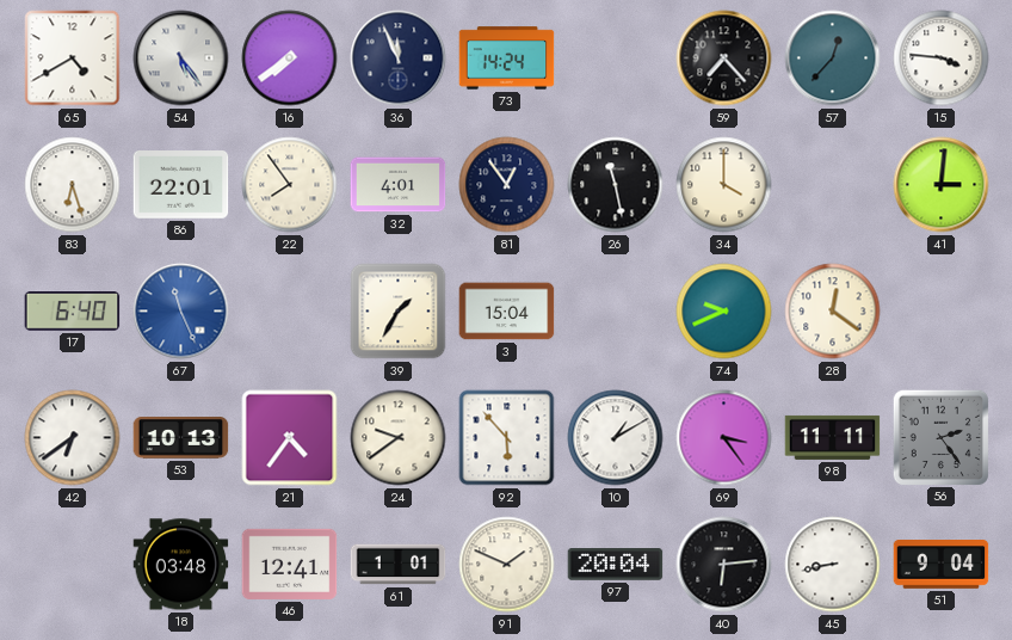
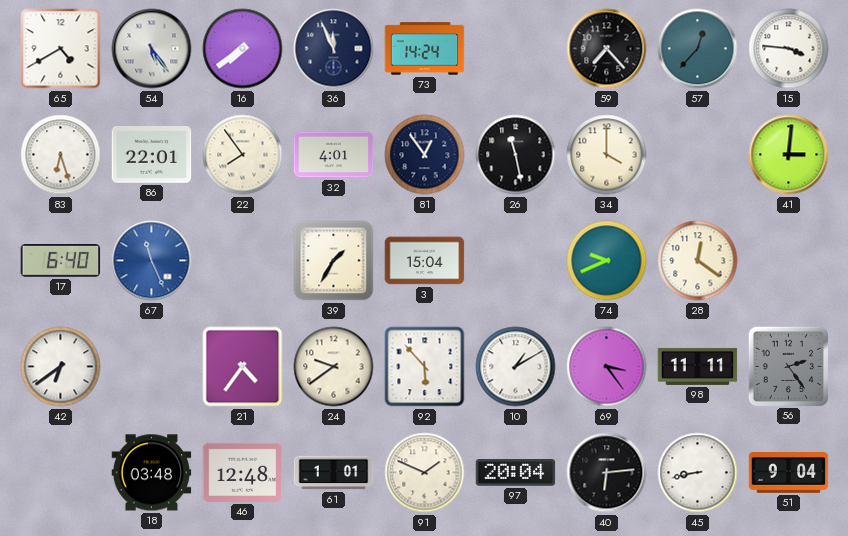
53: 10:13 -> none (181, 438)
46: 12:41 -> 12:48 (243, 472)
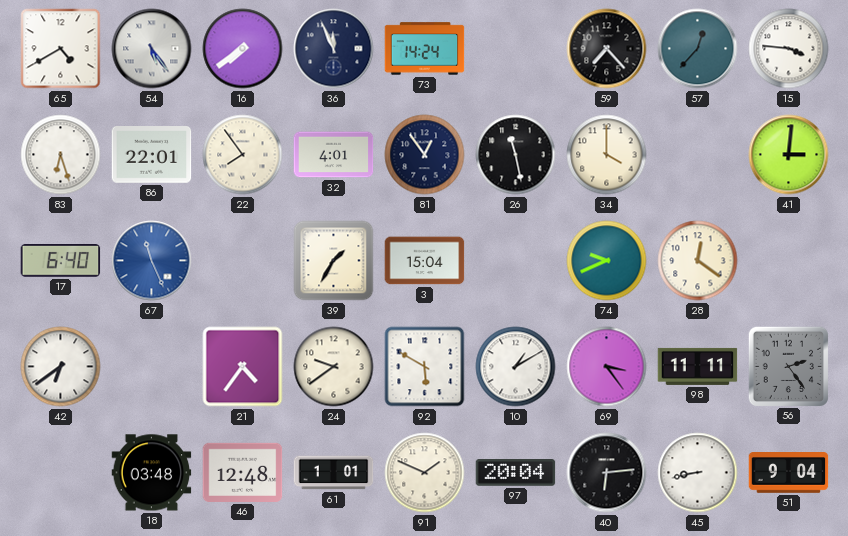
92: 5:53 -> 5:50 (425, 367)
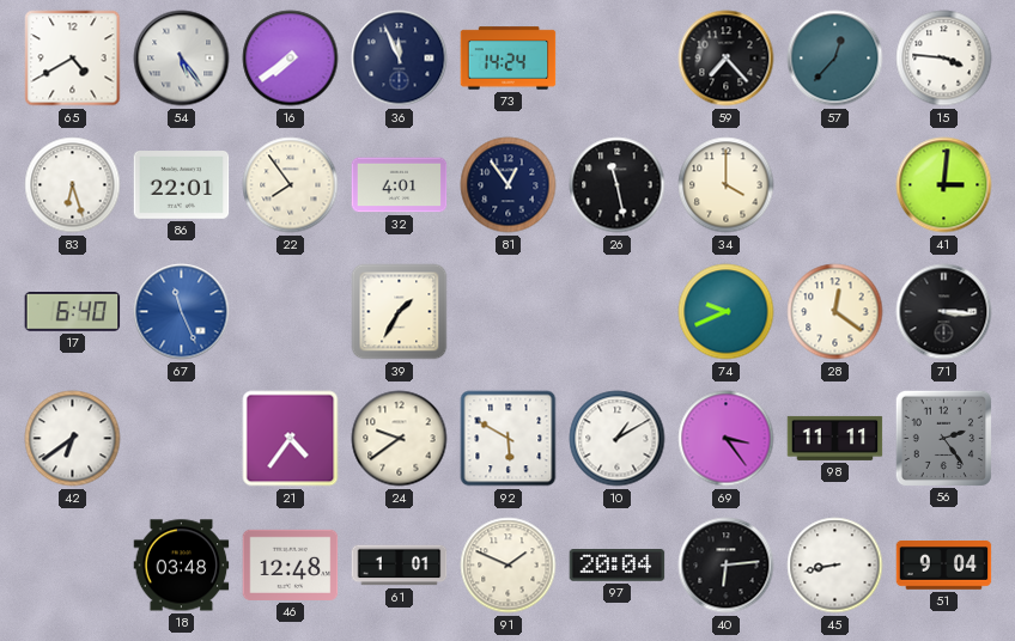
3: 15:04 -> none (425, 261)
71: none -> 3:16 (944, 312)
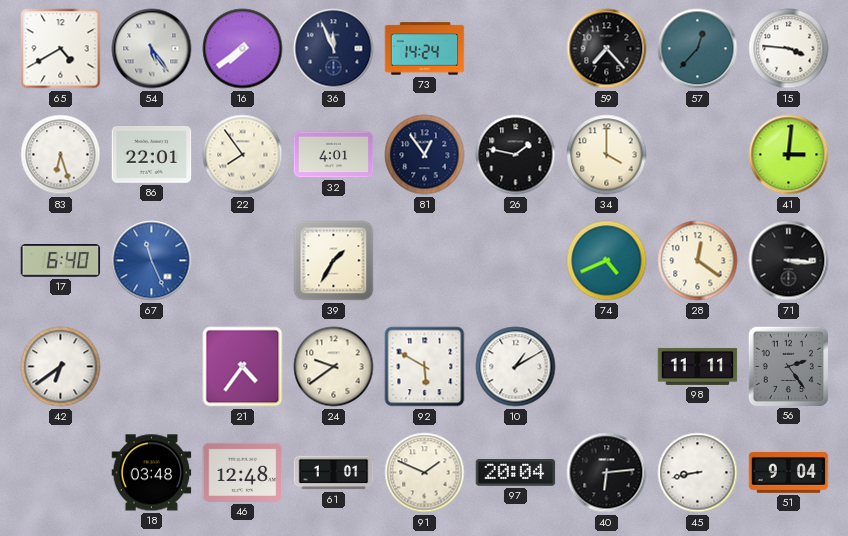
26: 11:28 -> 1:47 (516, 155)
74: 9:41 -> 4:41 (607, 261)
69: 3:24 -> none (727, 439)
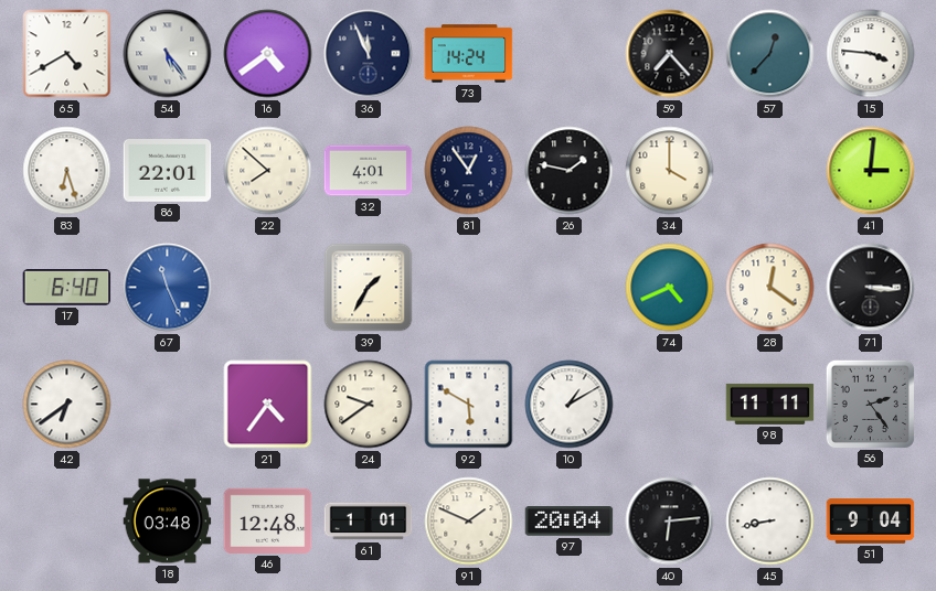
16: 7:39 -> 4:39 (268, 54)
22: 7:54 -> 7:52 (268, 171)
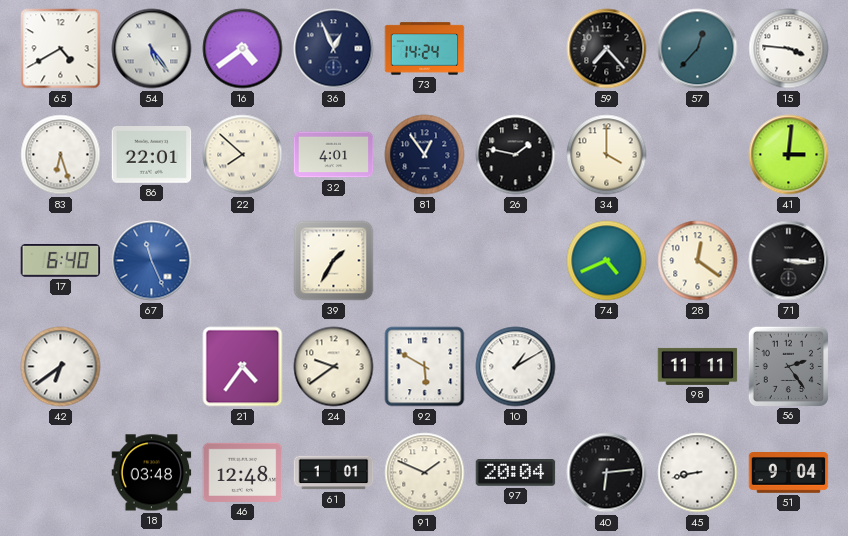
36: 11:56 -> 12:56 (334, 49)
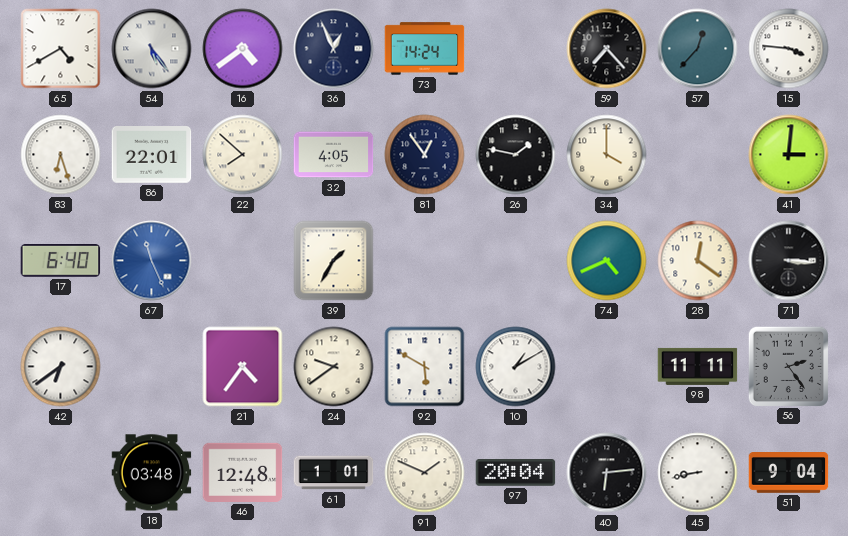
32: 4:01 -> 4:05 (334, 155)
